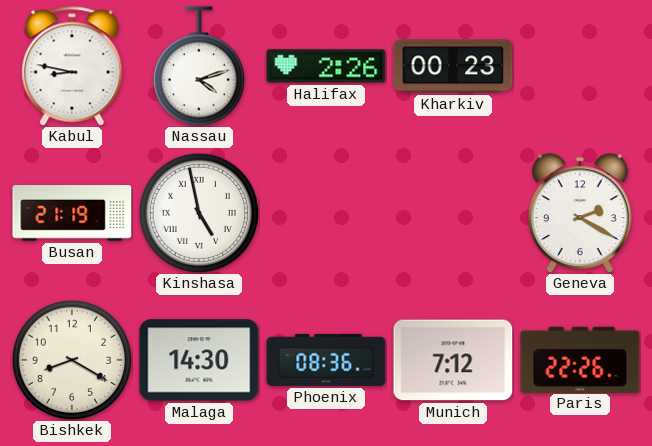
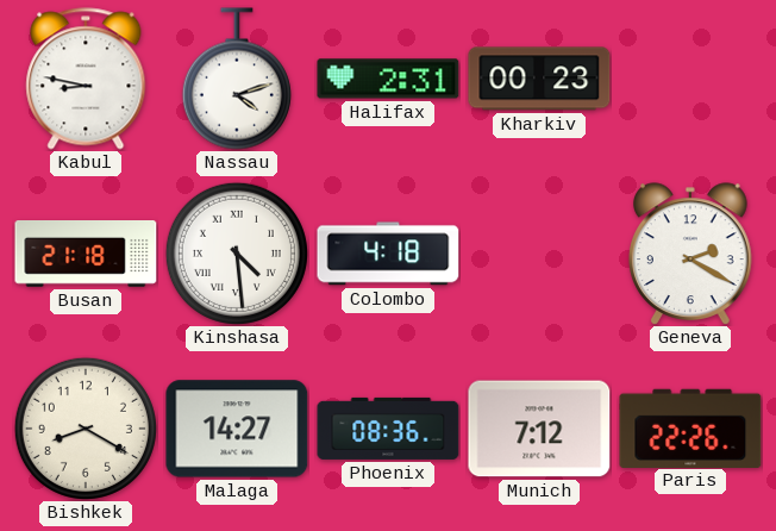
Halifax: 2:26 -> 2:31 (388, 79)
Busan: 21:19 -> 21:18 (86, 255)
Kinshasa: 4:58 -> 4:29 (237, 254)
Colombo: none -> 4:18 (388, 254)
Malaga: 14:30 -> 14:27 (237, 429)
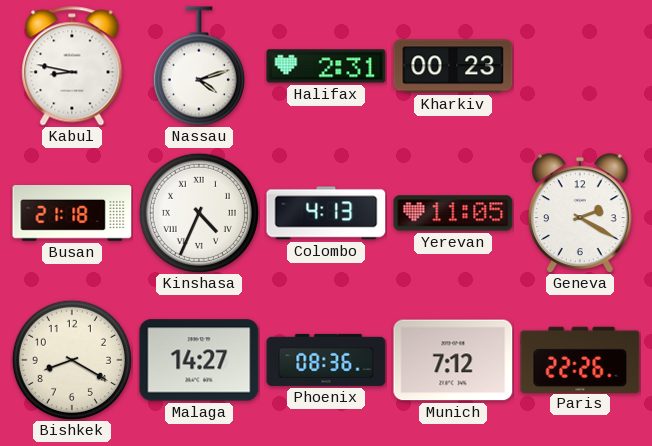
Kinshasa: 4:29 -> 4:34 (199, 213)
Colombo: 4:18 -> 4:13 (326, 213)
Yerevan: none -> 11:05 (453, 213)
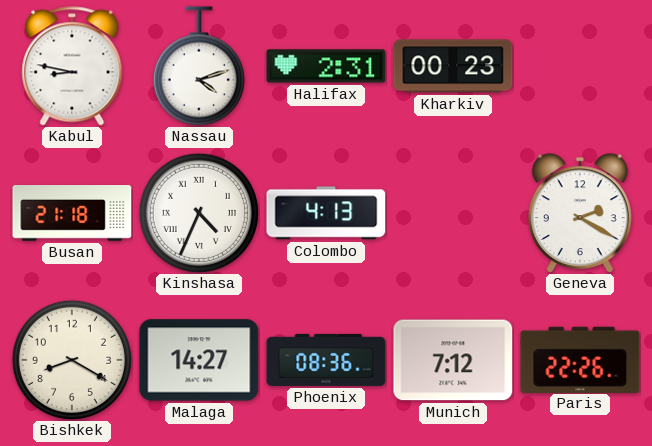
Yerevan: 11:05 -> none (453, 213)
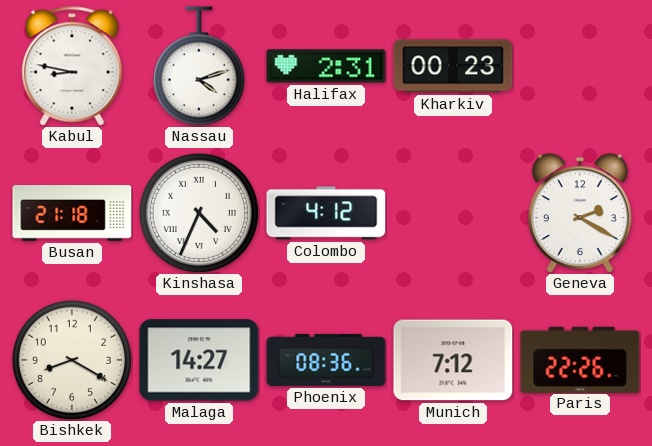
Colombo: 4:13 -> 4:12 (326, 213)
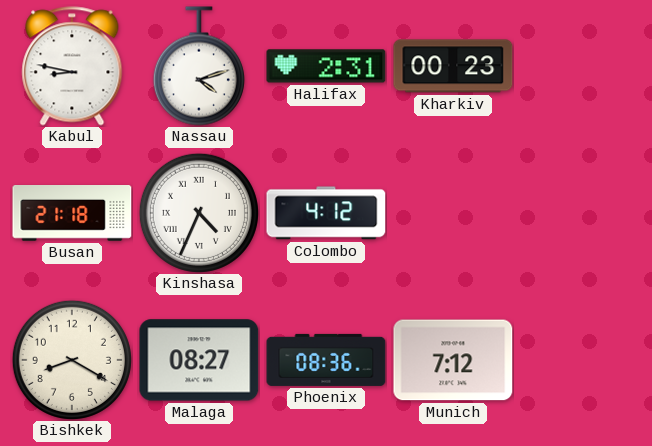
Geneva: 2:20 -> none (581, 213)
Malaga: 14:27 -> 08:27 (199, 360)
Paris: 22:26 -> none (580, 359)
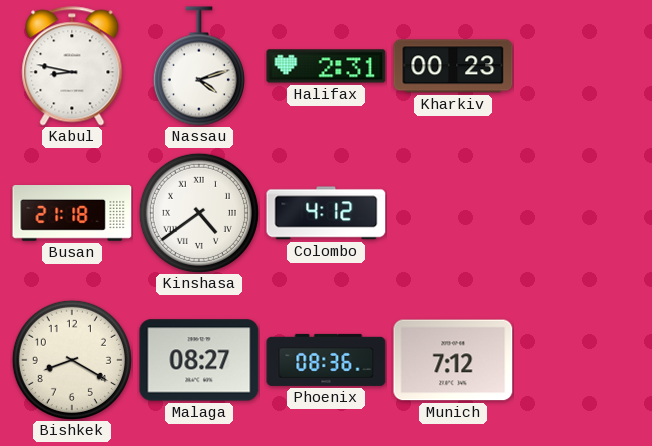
Kinshasa: 4:34 -> 4:39 (199, 213)
